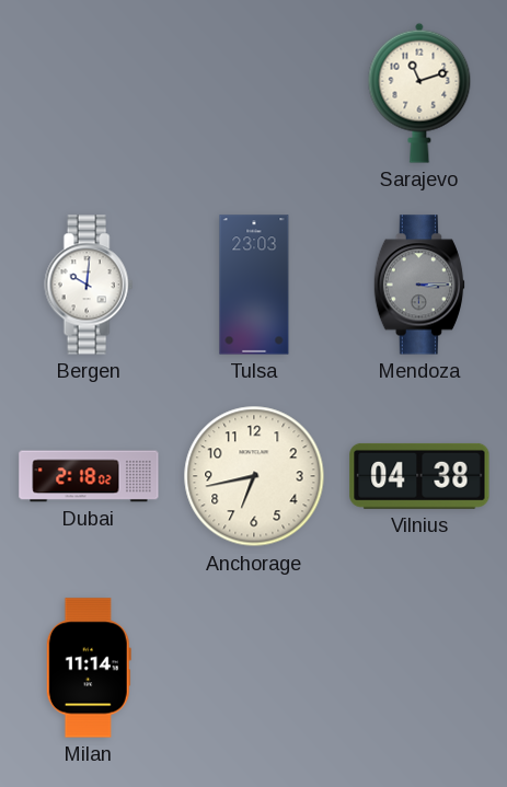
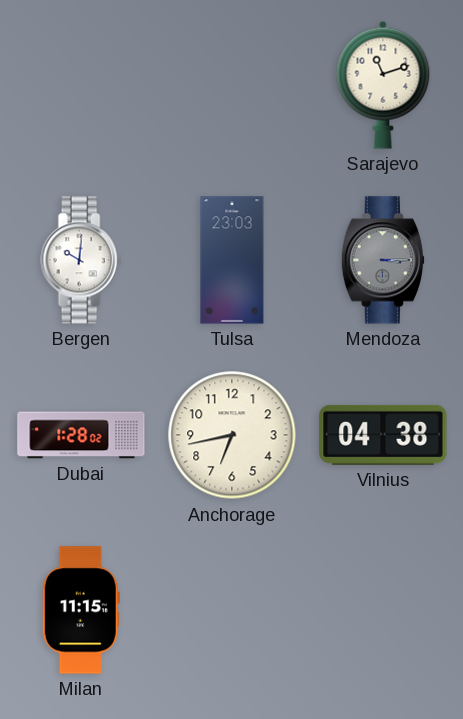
Dubai: 2:18 -> 1:28 (81, 435)
Milan: 11:14 -> 11:15 (81, 610)
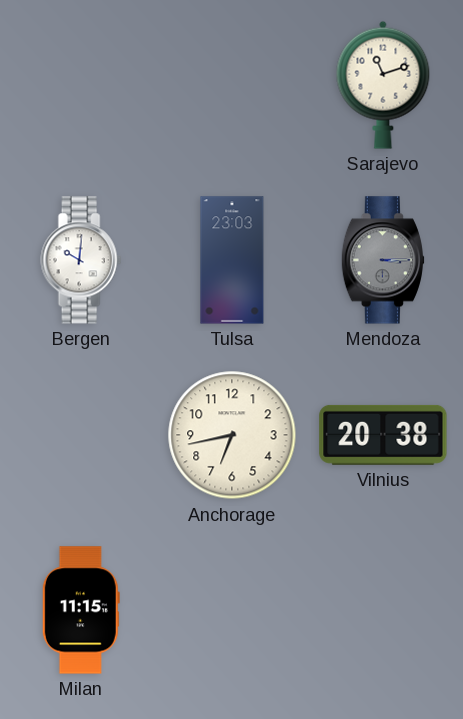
Dubai: 1:28 -> none (81, 435)
Vilnius: 04:38 -> 20:38 (383, 435)
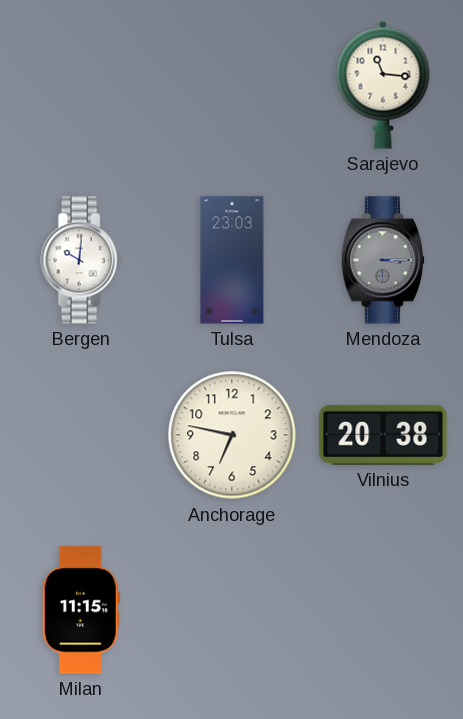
Sarajevo: 11:12 -> 11:16 (383, 85)
Anchorage: 6:43 -> 6:47 (232, 435)
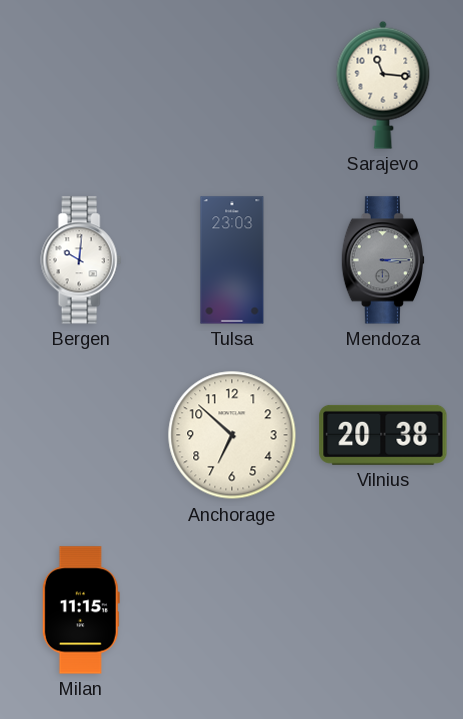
Anchorage: 6:47 -> 6:52 (232, 435)
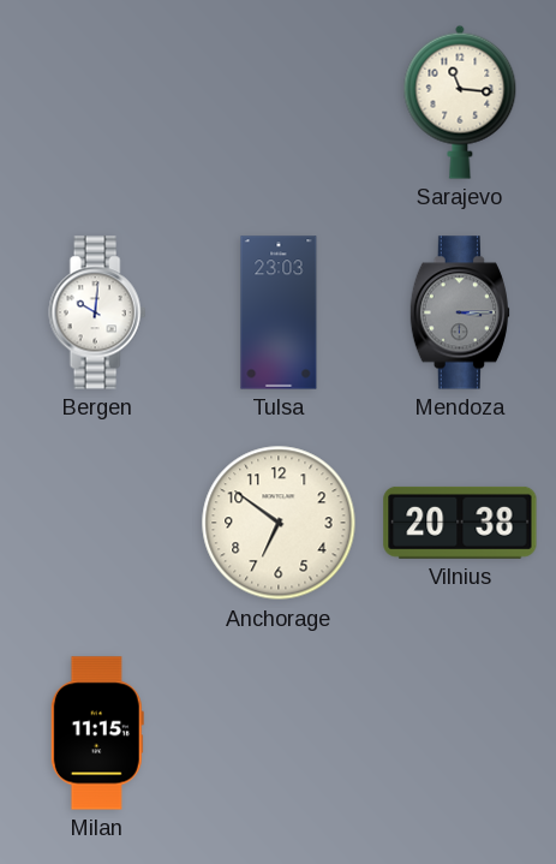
Anchorage: 6:52 -> 6:51 (279, 523)
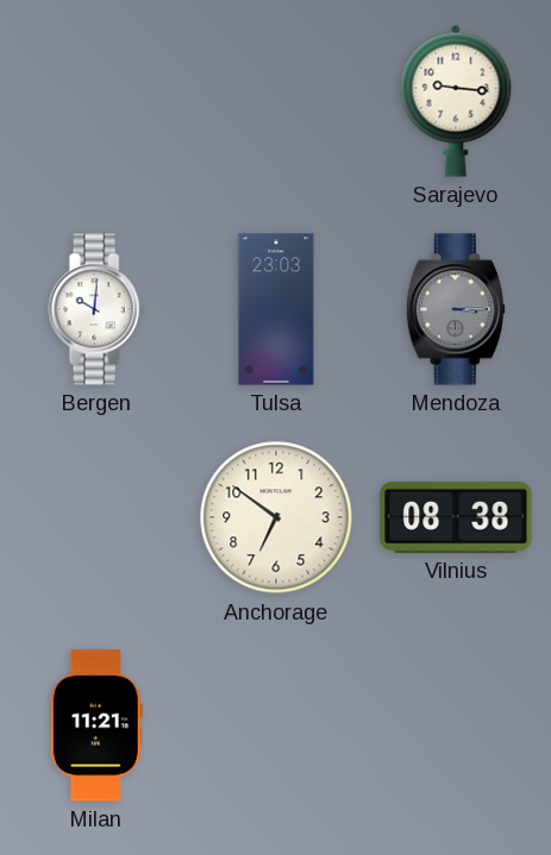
Sarajevo: 11:16 -> 9:16 (456, 101)
Vilnius: 20:38 -> 08:38 (456, 517)
Milan: 11:15 -> 11:21 (96, 725)
